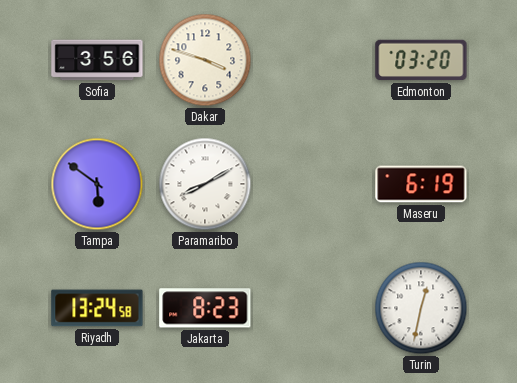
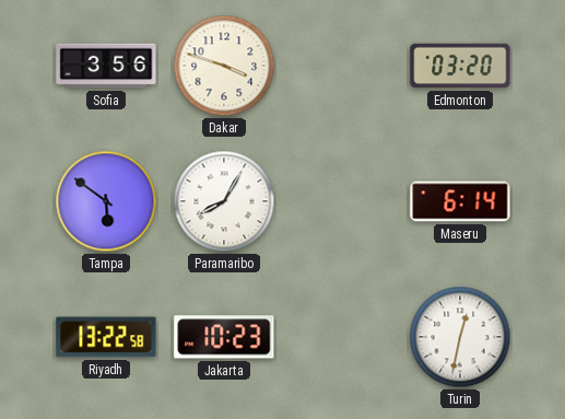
Paramaribo: 8:10 -> 8:05 (224, 201)
Maseru: 6:19 -> 6:14 (460, 201)
Riyadh: 13:24 -> 13:22 (106, 337)
Jakarta: 8:23 -> 10:23 (224, 337)
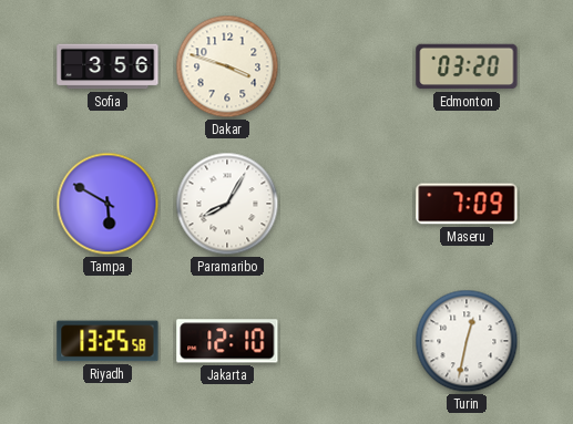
Tampa: 5:51 -> 5:50 (108, 204)
Maseru: 6:14 -> 7:09 (467, 204)
Riyadh: 13:22 -> 13:25 (108, 341)
Jakarta: 10:23 -> 12:10 (227, 341)
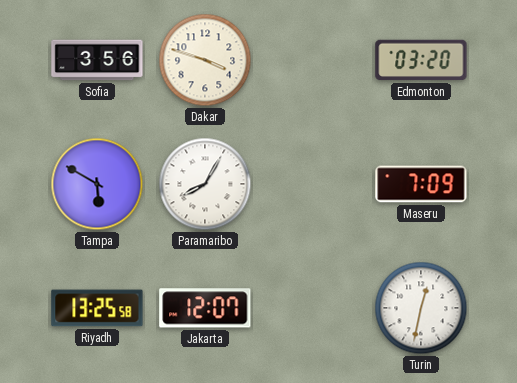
Jakarta: 12:10 -> 12:07 (205, 308)
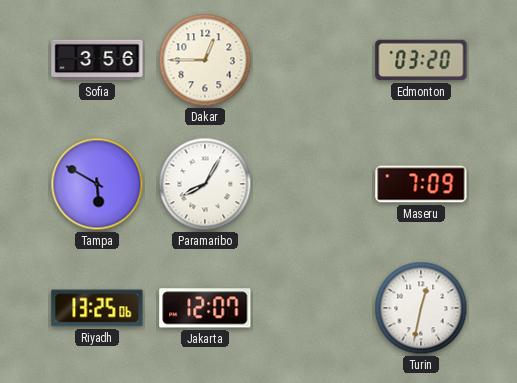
Dakar: 3:48 -> 12:45 (205, 60)
Riyadh: 13:25:58 -> 13:25:06 (97, 308)
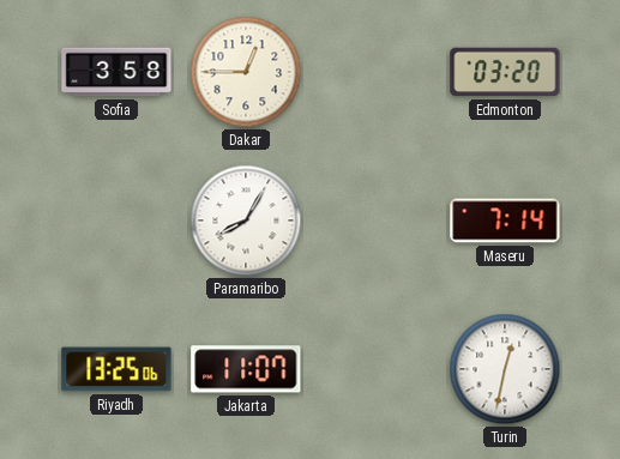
Sofia: 3:56 -> 3:58 (116, 72)
Tampa: 5:50 -> none (97, 184)
Maseru: 7:09 -> 7:14 (505, 221)
Jakarta: 12:07 -> 11:07 (246, 369)
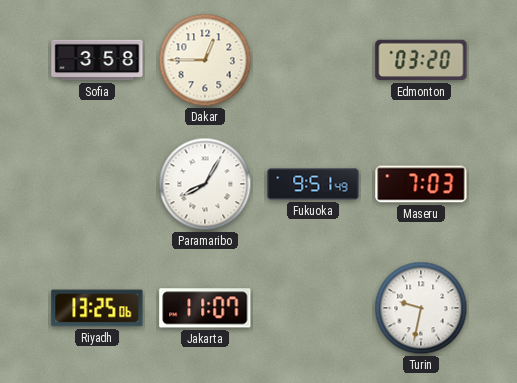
Fukuoka: none -> 9:51 (313, 184)
Maseru: 7:14 -> 7:03 (421, 184)
Turin: 12:32 -> 9:32 (421, 308)
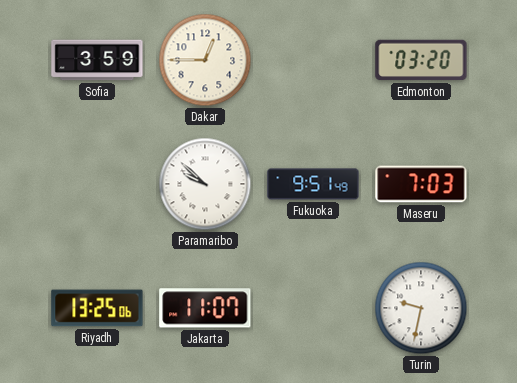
Sofia: 3:58 -> 3:59 (97, 60)
Paramaribo: 8:05 -> 9:52 (205, 184)
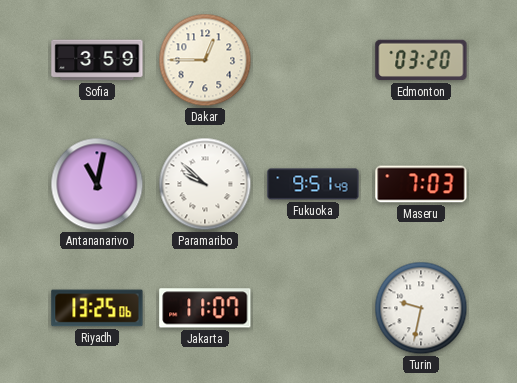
Antananarivo: none -> 11:02 (97, 184)
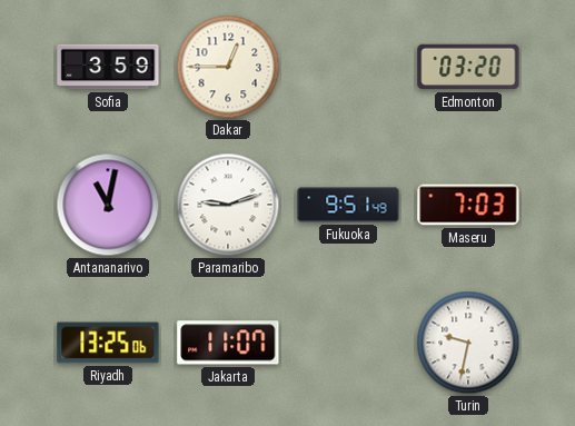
Paramaribo: 9:52 -> 9:12 (228, 205)
